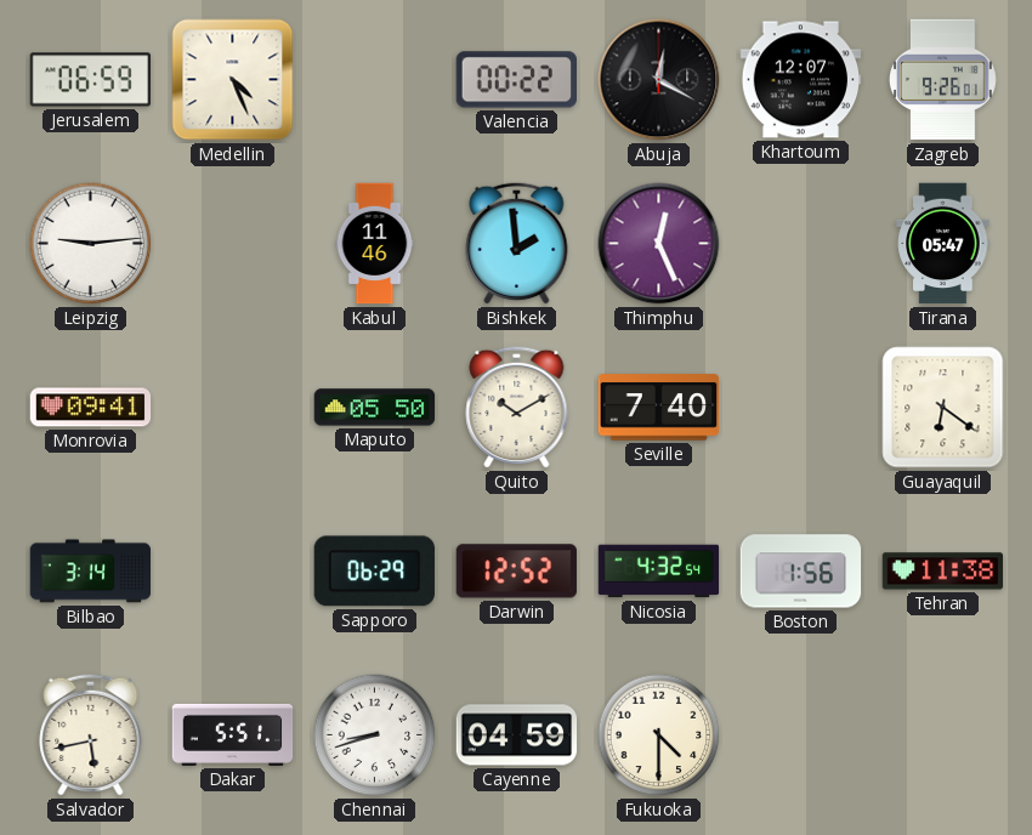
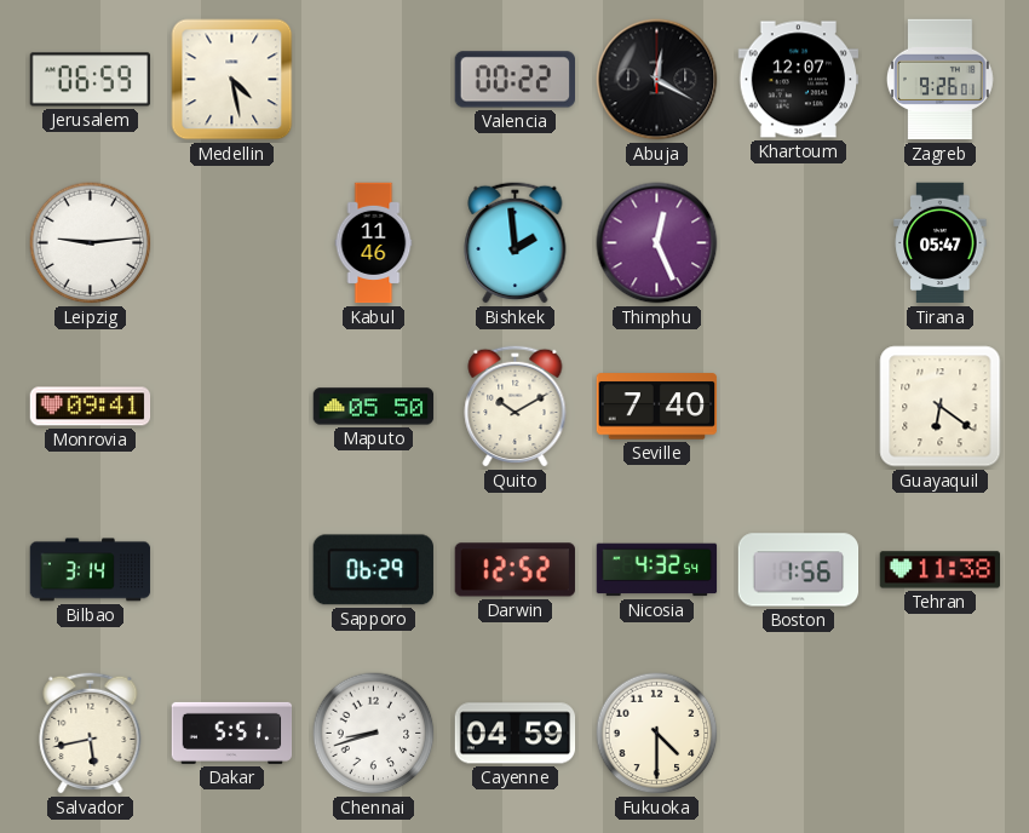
Medellin: 4:26 -> 4:28 (232, 80)
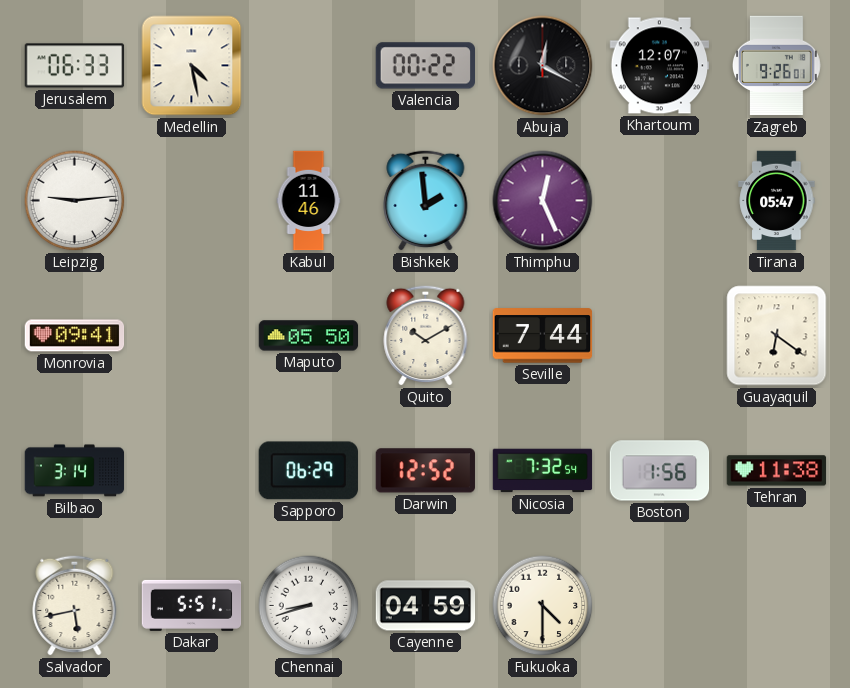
Jerusalem: 06:59 -> 06:33 (75, 66)
Seville: 7:40 -> 7:44 (543, 336)
Nicosia: 4:32 -> 7:32 (543, 471)
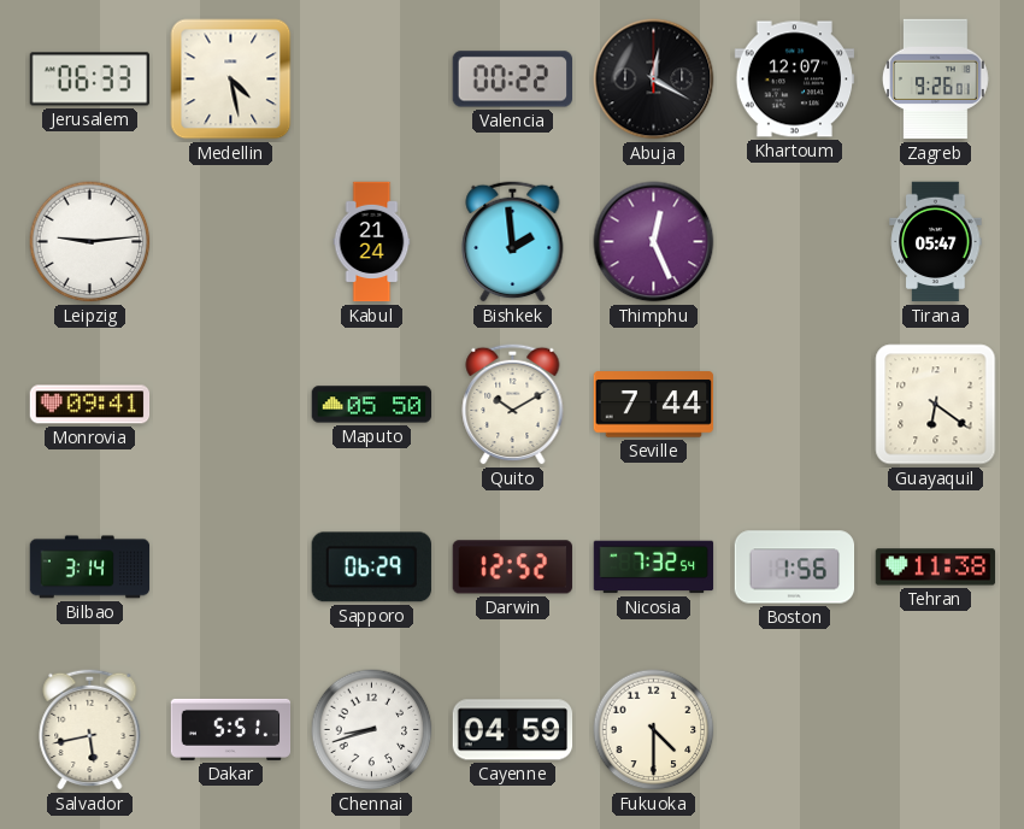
Kabul: 11:46 -> 21:24 (372, 242)
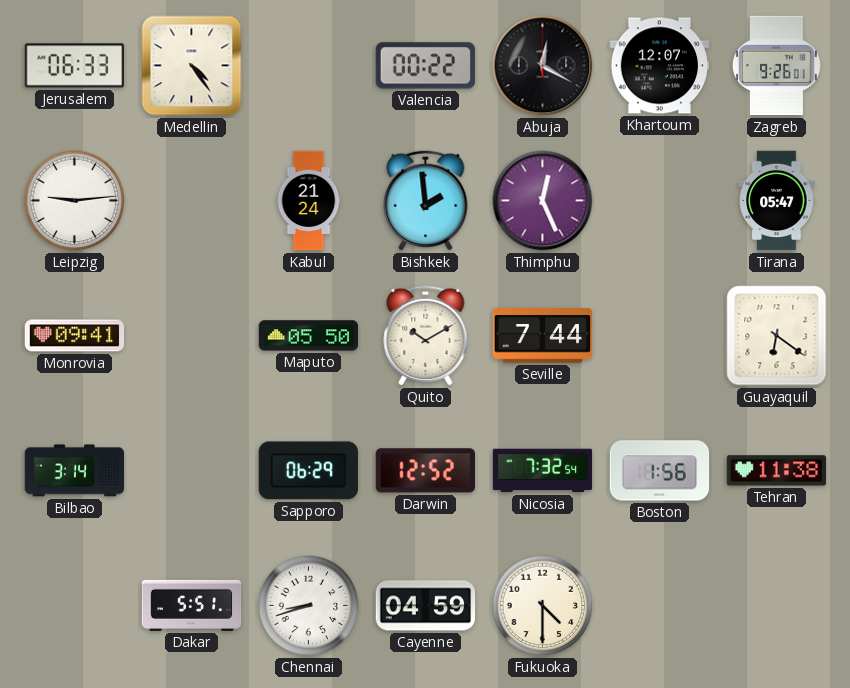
Medellin: 4:28 -> 4:24 (192, 66)
Salvador: 5:43 -> none (90, 729)
